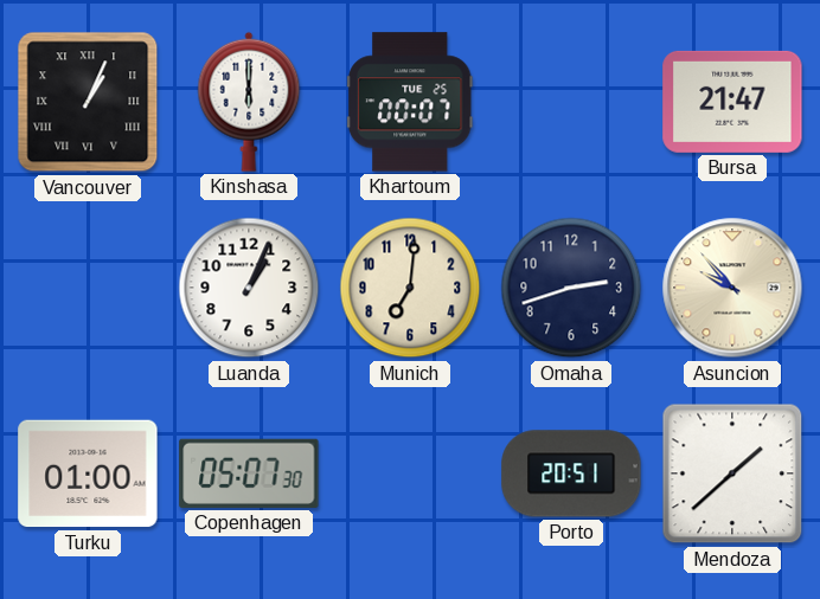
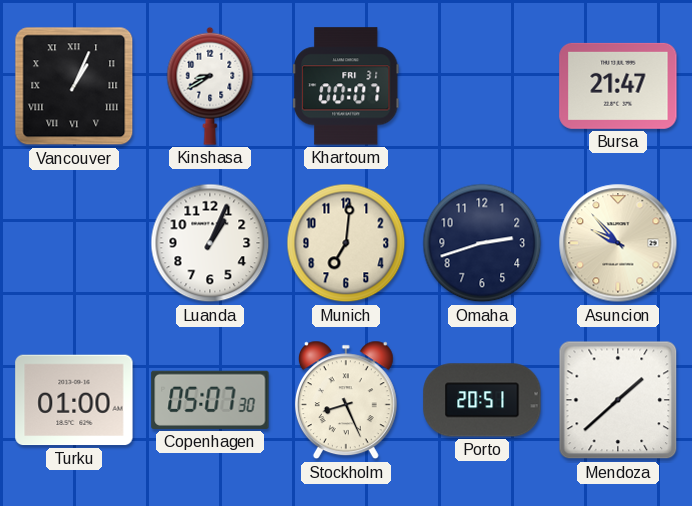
Kinshasa: 6:00 -> 8:40 (210, 86)
Khartoum date: TUE 25 -> FRI 31 (346, 86)
Stockholm: none -> 8:26 (346, 400)
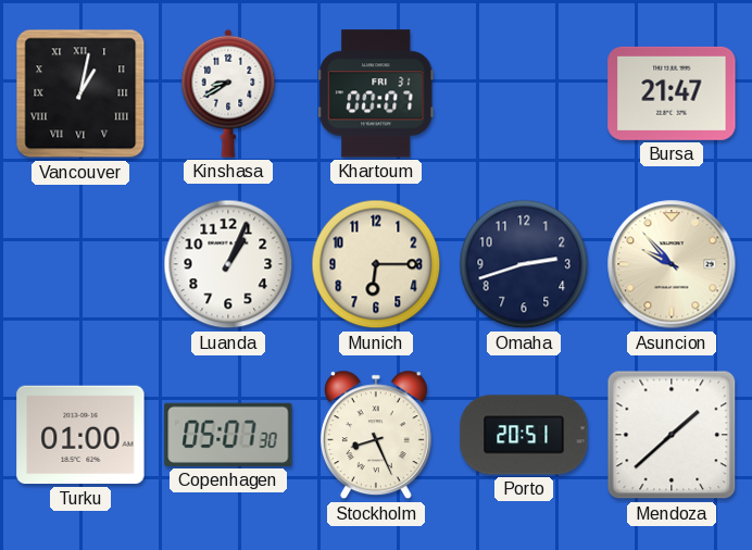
Vancouver: 1:04 -> 1:02 (80, 93)
Munich: 7:01 -> 6:15 (376, 264)
